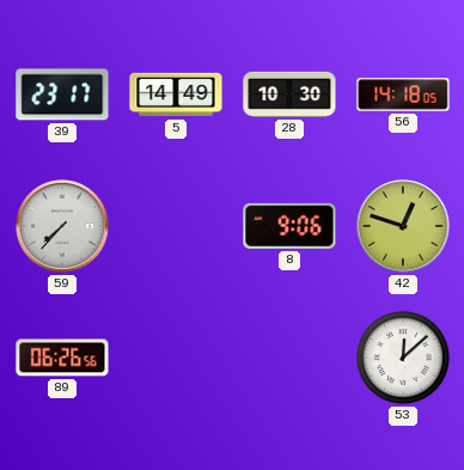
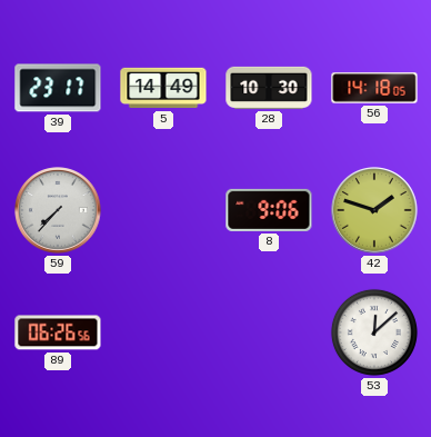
42: 12:48 -> 1:48 (374, 210)
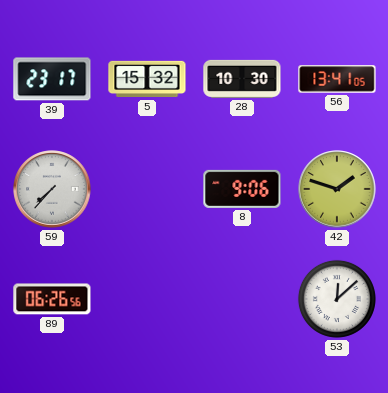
5: 14:49 -> 15:32 (147, 79)
56: 14:18 -> 13:41 (337, 79)
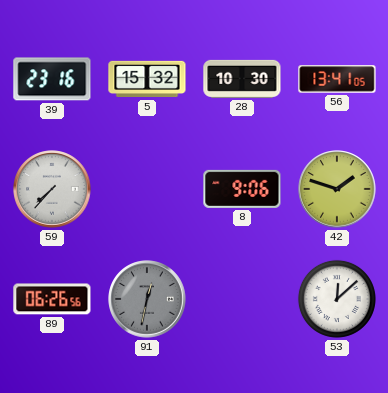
39: 23:17 -> 23:16 (52, 79)
91: none -> 12:32 (147, 299)
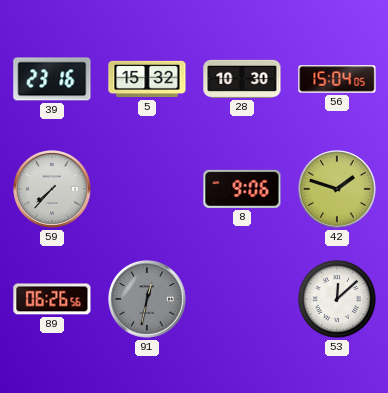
56: 13:41 -> 15:04 (337, 79)
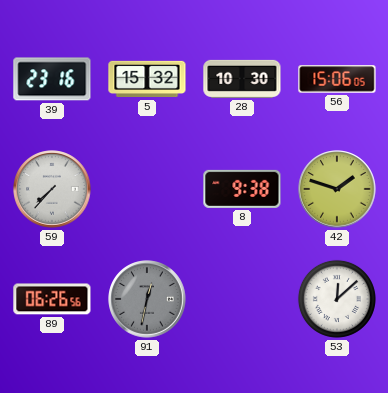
56: 15:04 -> 15:06 (337, 79)
8: 9:06 -> 9:38 (242, 189)
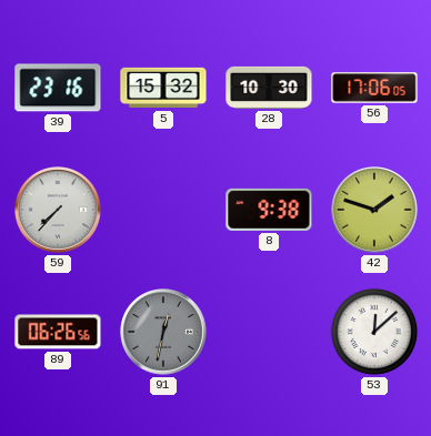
56: 15:06 -> 17:06 (374, 88)
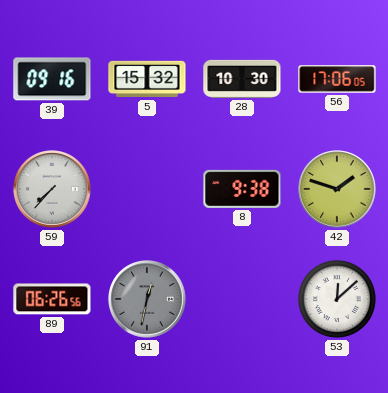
39: 23:16 -> 09:16 (52, 79)
